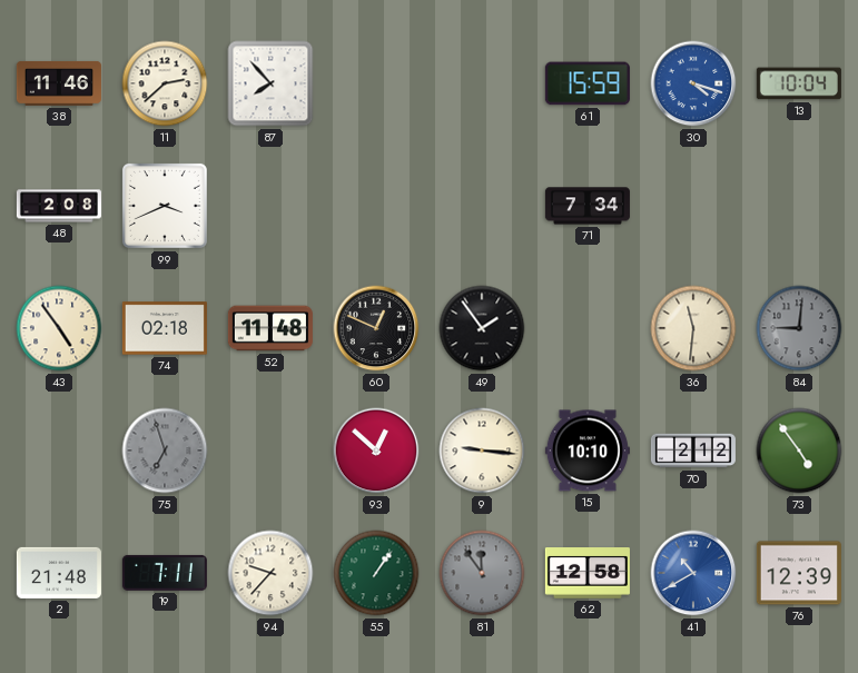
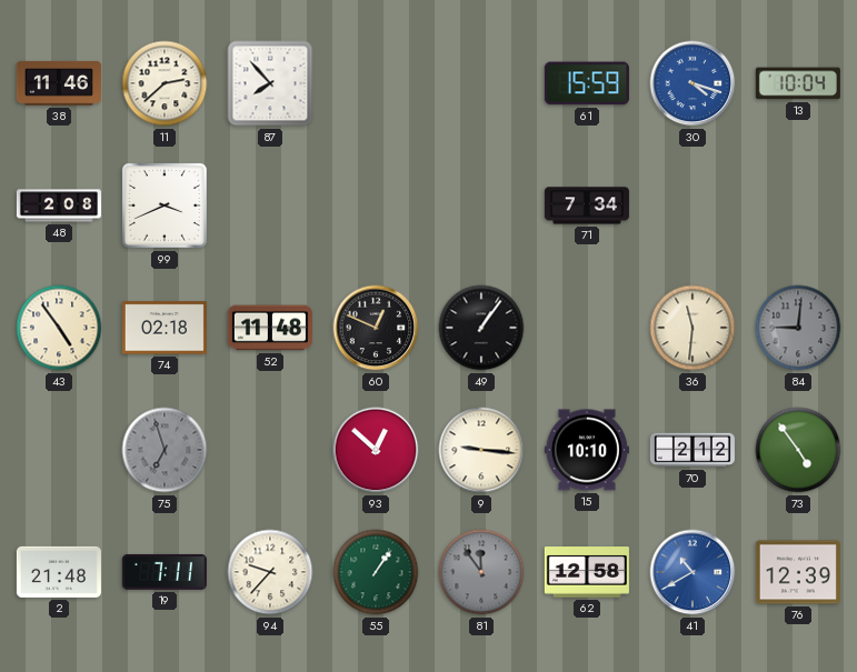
49: 1:54 -> 1:06 (481, 328)
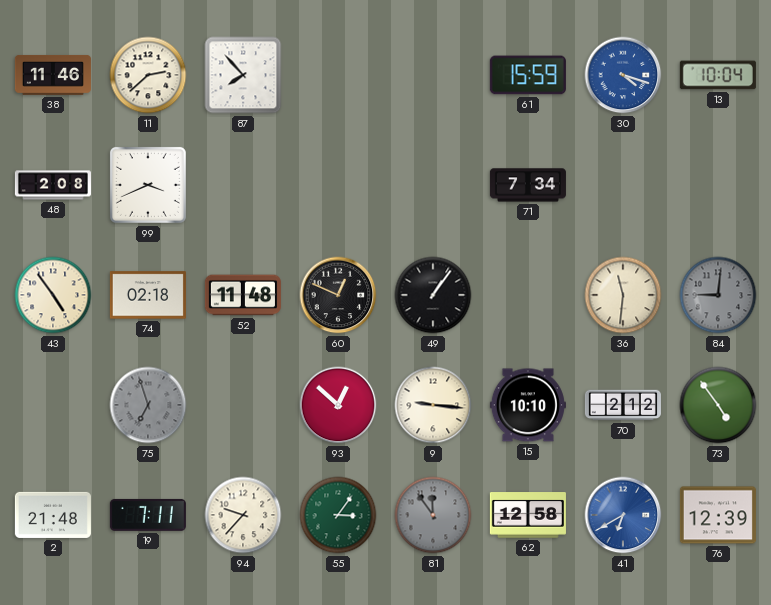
55: 1:06 -> 3:06 (338, 515)
41: 10:40 -> 6:40 (623, 515)
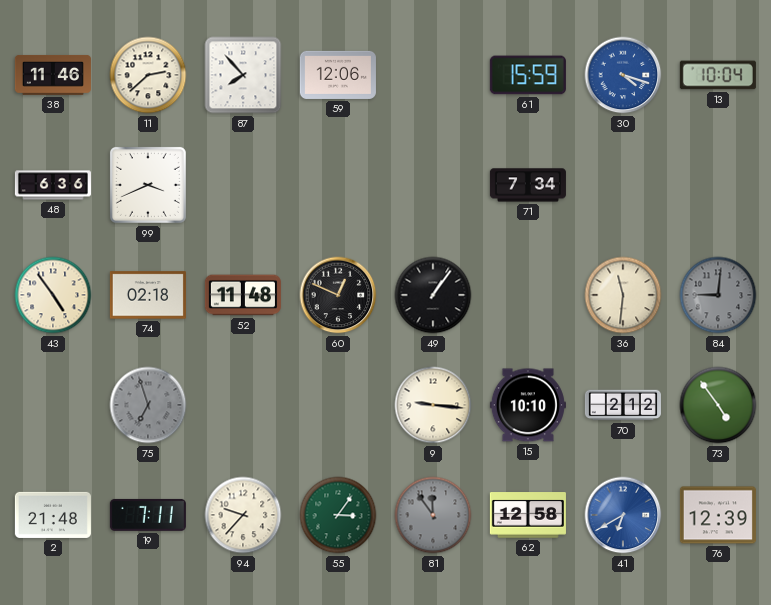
59: none -> 12:06 (338, 75)
48: 2:08 -> 6:36 (53, 185)
93: 12:52 -> none (338, 405)
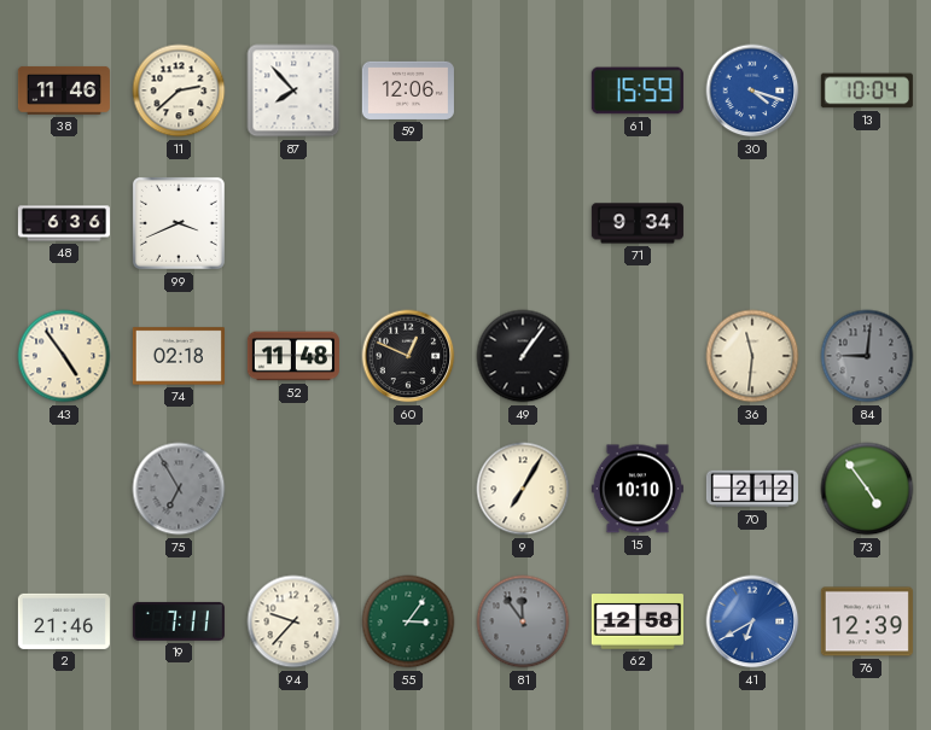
71: 7:34 -> 9:34 (638, 223)
75: 6:57 -> 6:55 (179, 489)
9: 9:16 -> 7:05 (523, 489)
2: 21:48 -> 21:46 (64, 621)
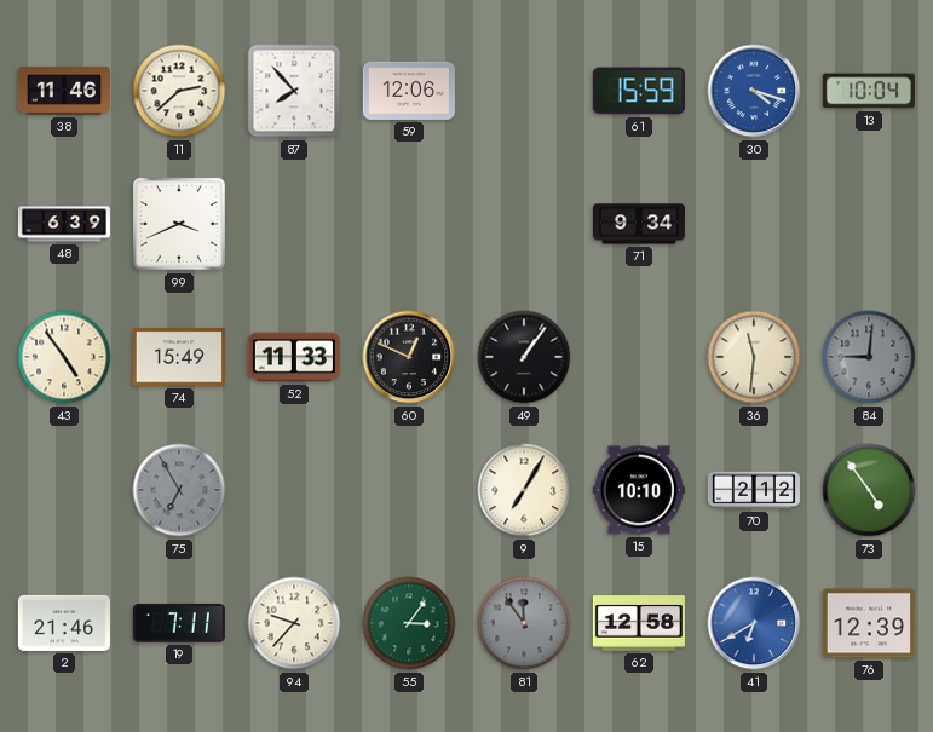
48: 6:36 -> 6:39 (64, 224)
74: 02:18 -> 15:49 (179, 357)
52: 11:48 -> 11:33 (294, 357)
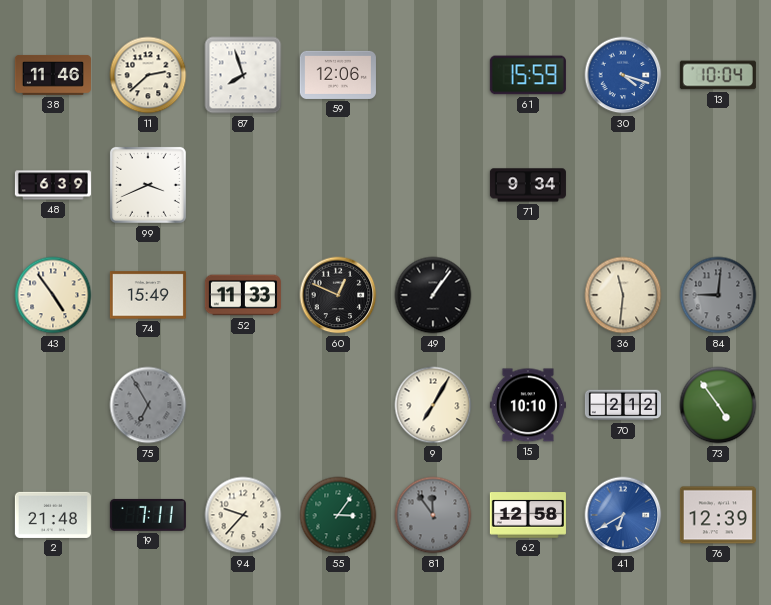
87: 7:53 -> 7:57 (243, 75)
2: 21:46 -> 21:48 (53, 515)
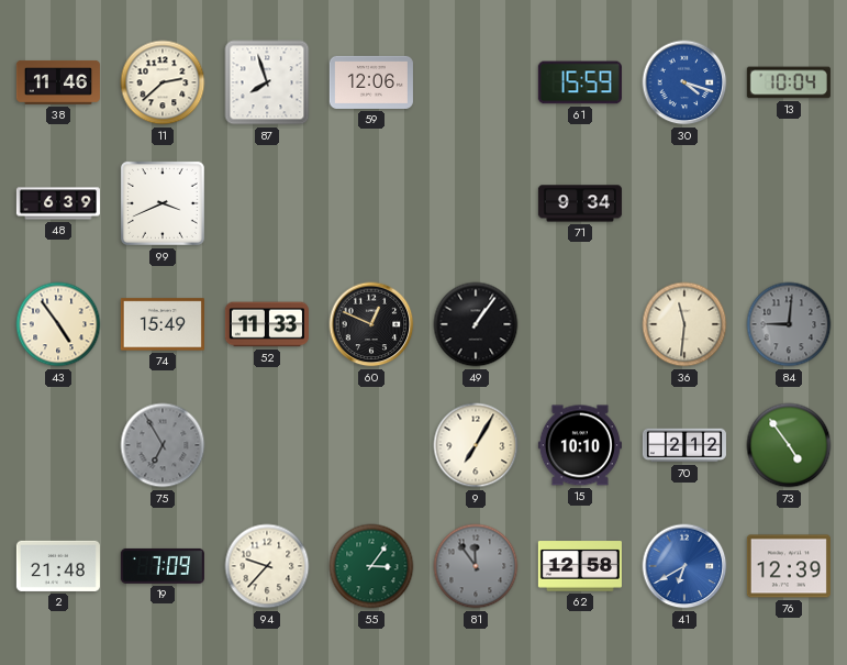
19: 7:11 -> 7:09 (163, 566)
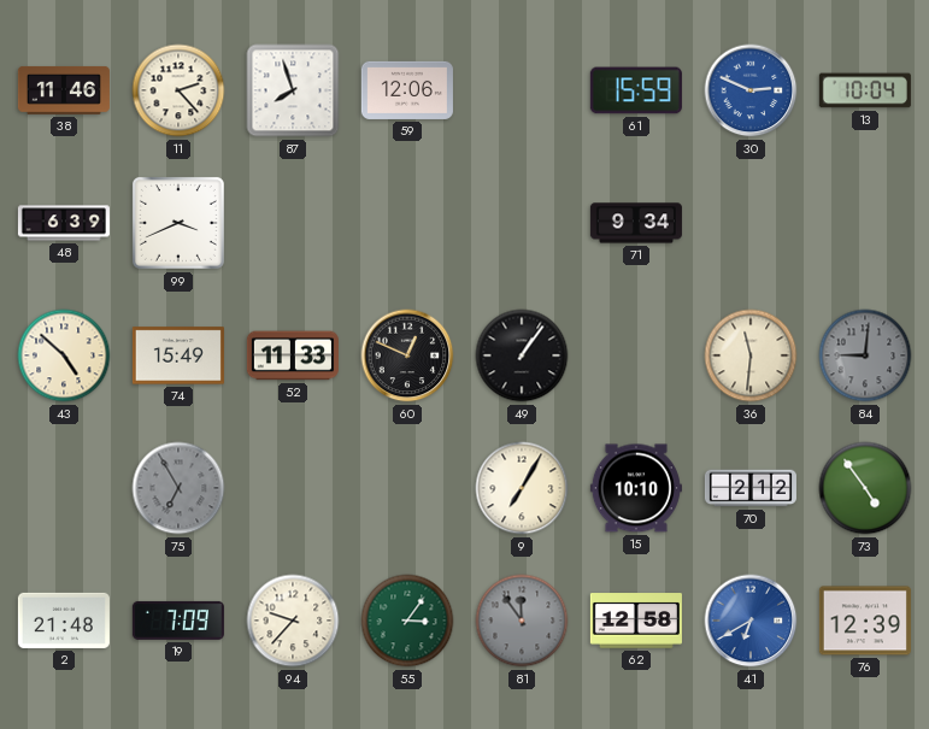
11: 2:38 -> 2:23 (178, 90)
30: 4:18 -> 2:49 (751, 90)
43: 4:54 -> 4:52 (64, 355)
